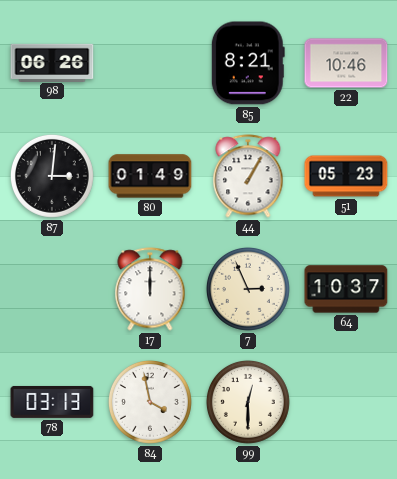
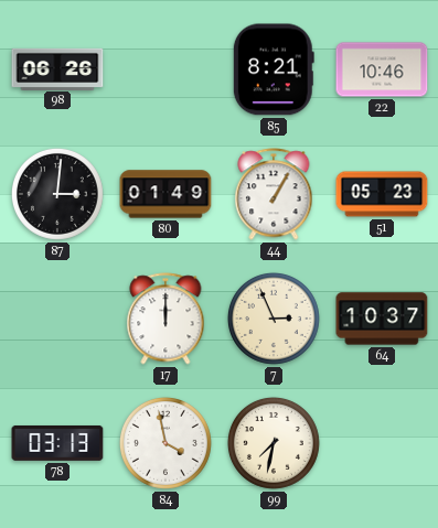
99: 12:30 -> 7:32 (274, 443)
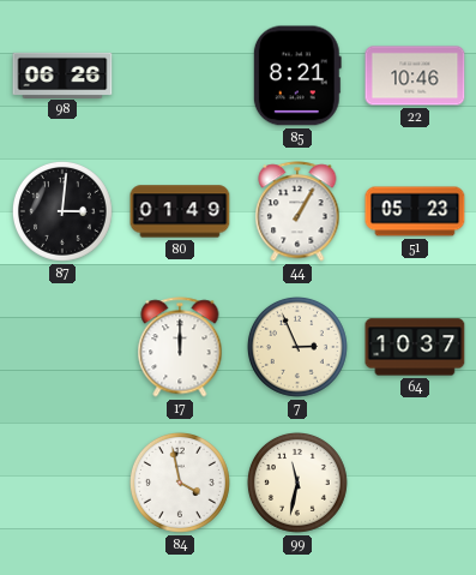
78: 03:13 -> none (57, 443)
99: 7:32 -> 11:32 (297, 483)
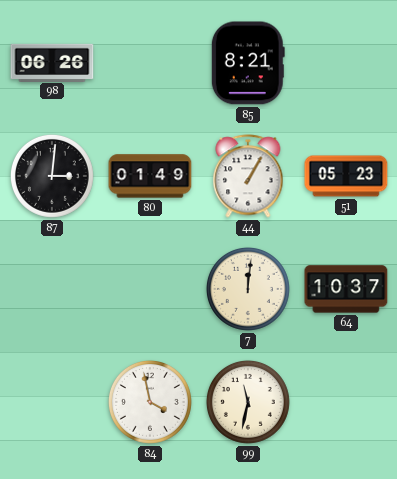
22: 10:46 -> none (415, 76)
17: 12:00 -> none (180, 347)
7: 2:56 -> 12:01 (248, 289)
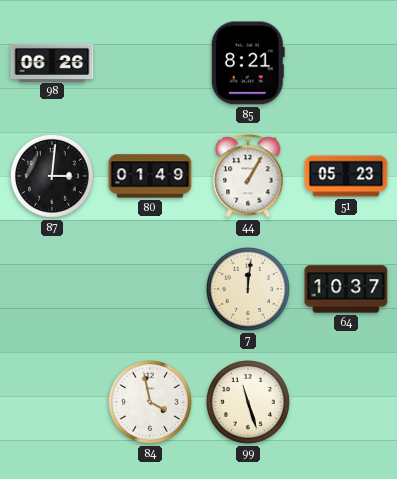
99: 11:32 -> 11:27 (248, 402)
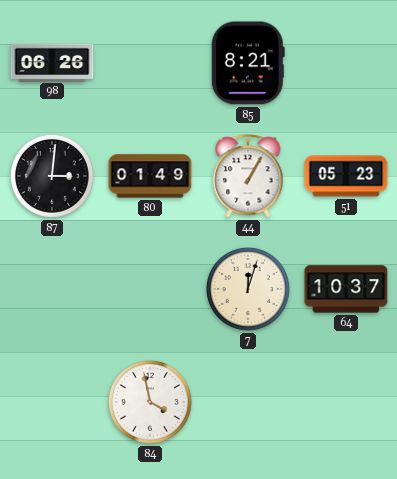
7: 12:01 -> 12:03 (248, 289)
99: 11:27 -> none (248, 402)
